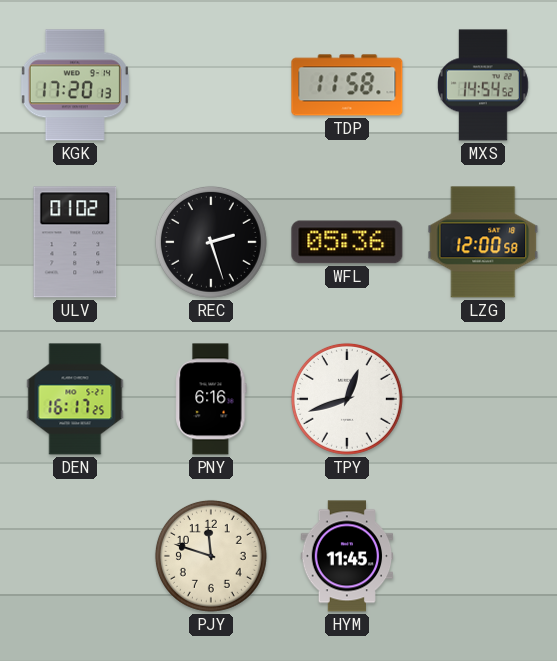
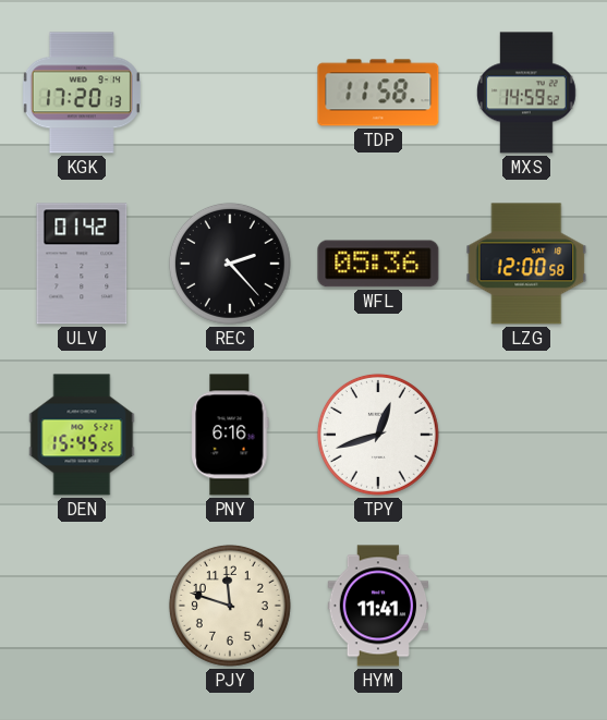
MXS: 14:54 -> 14:59 (527, 93)
ULV: 01:02 -> 01:42 (82, 264)
REC: 2:27 -> 2:23 (230, 264)
DEN: 16:17 -> 15:45 (82, 435)
HYM: 11:45 -> 11:41 (378, 606)
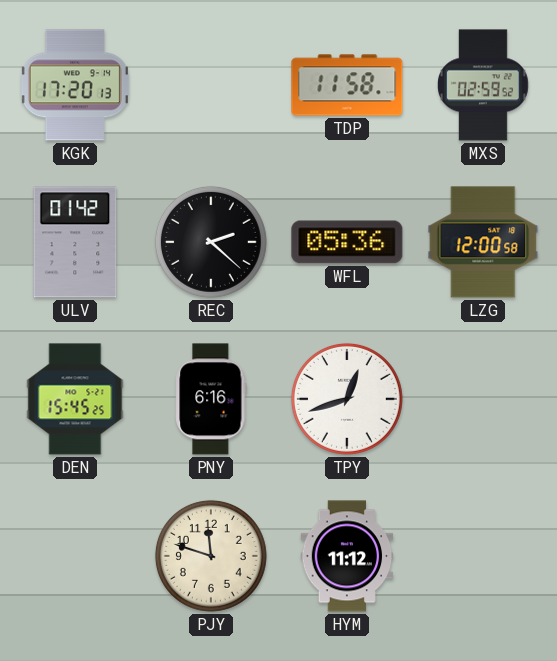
MXS: 14:59 -> 02:59 (484, 85)
REC: 2:23 -> 2:22 (211, 242)
HYM: 11:41 -> 11:12 (347, 556)
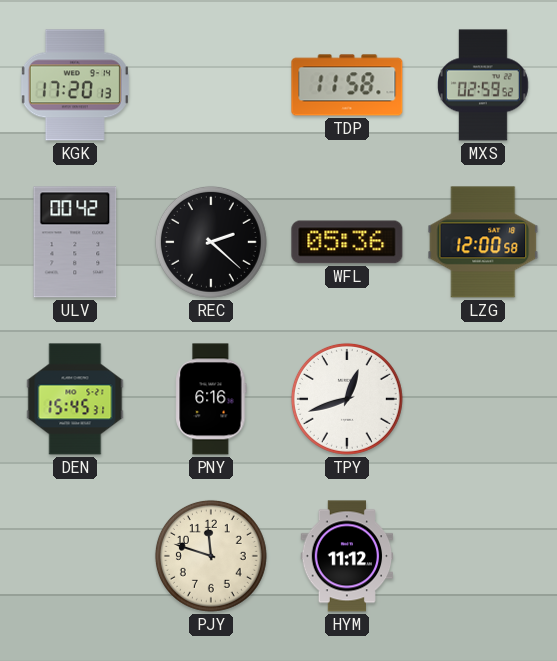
ULV: 01:42 -> 00:42 (75, 242)
DEN: 15:45:25 -> 15:45:31 (75, 399)
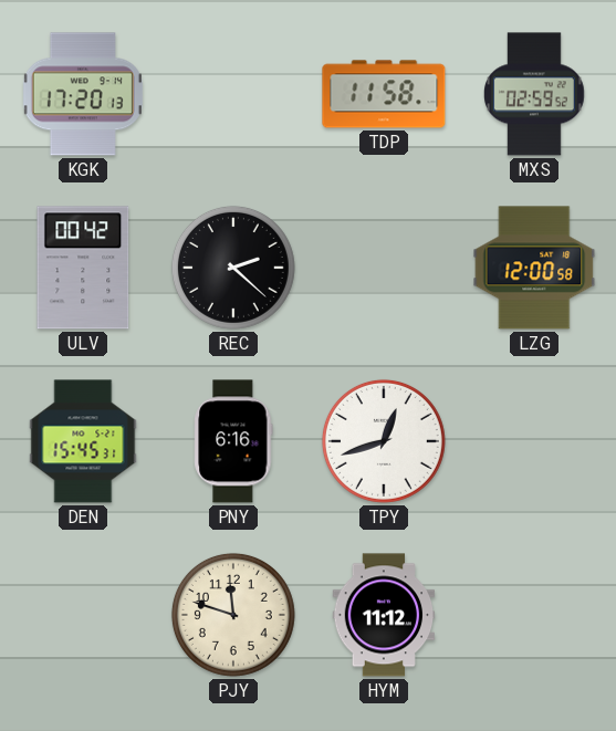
WFL: 05:36 -> none (347, 242)
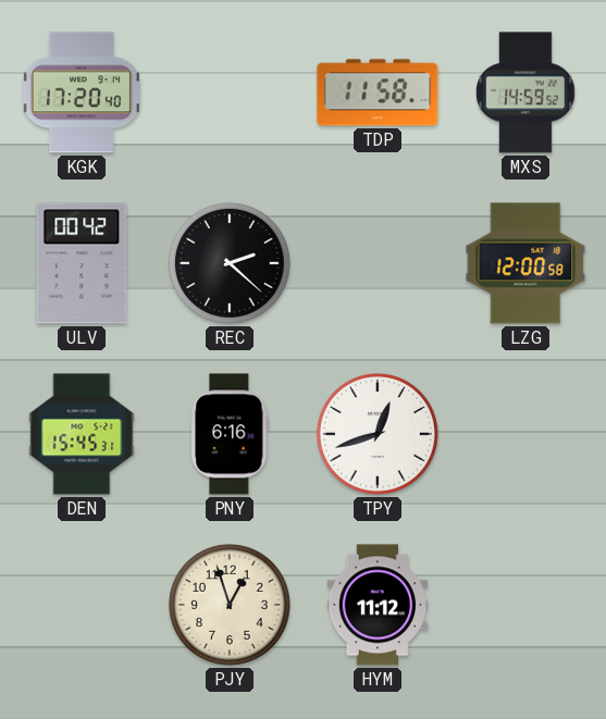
KGK: 17:20:13 -> 17:20:40 (82, 92)
MXS: 02:59 -> 14:59 (527, 92)
PJY: 11:48 -> 12:57 (230, 605)
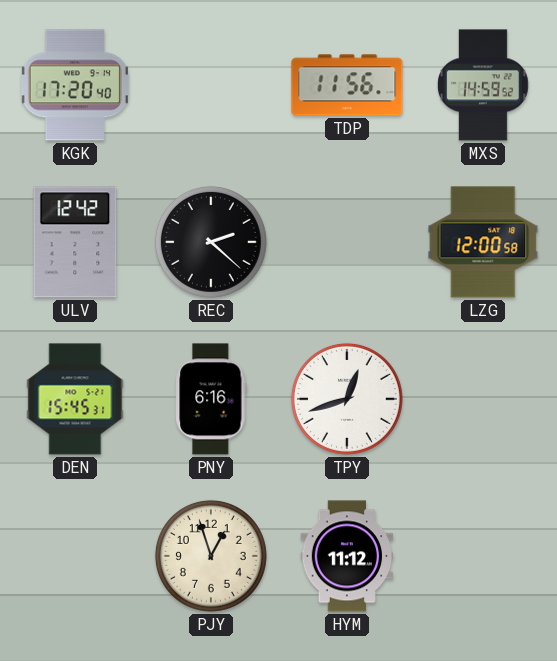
TDP: 11:58 -> 11:56 (347, 85)
ULV: 00:42 -> 12:42 (75, 242)
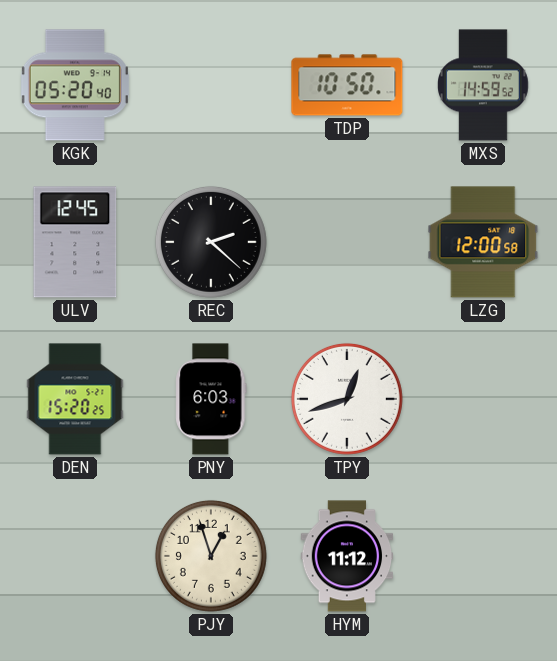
KGK: 17:20 -> 05:20 (75, 85)
TDP: 11:56 -> 10:50 (347, 85)
ULV: 12:42 -> 12:45 (75, 242)
DEN: 15:45 -> 15:20 (75, 399)
PNY: 6:16 -> 6:03 (211, 399)
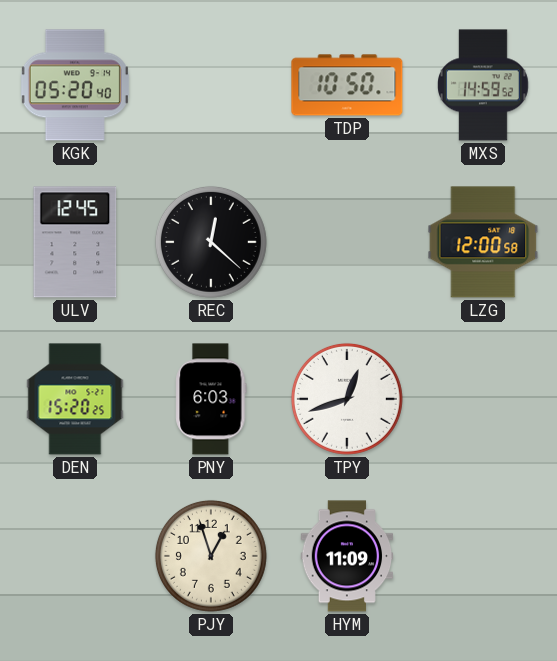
REC: 2:22 -> 12:22 (211, 242)
HYM: 11:12 -> 11:09 (347, 556)
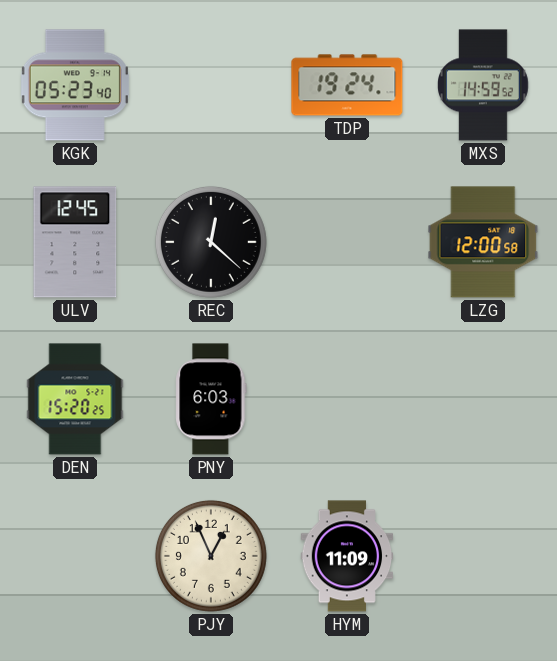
KGK: 05:20 -> 05:23 (75, 85)
TDP: 10:50 -> 19:24 (347, 85)
TPY: 12:42 -> none (347, 399)
PJY: 12:57 -> 12:56 (211, 556)
